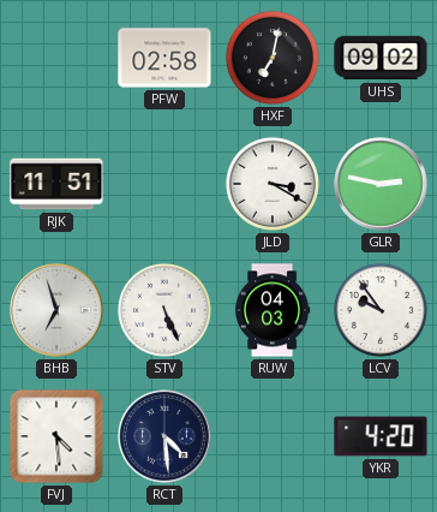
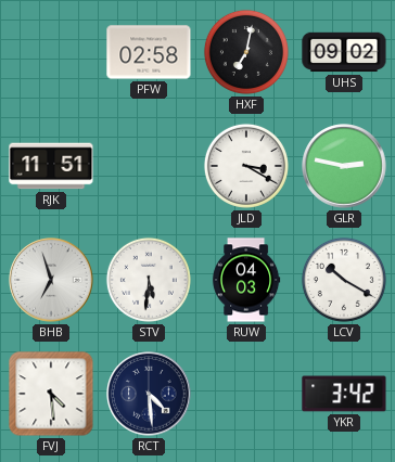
STV: 5:26 -> 5:31 (149, 280)
LCV: 9:54 -> 10:20 (344, 280)
YKR: 4:20 -> 3:42 (344, 394)
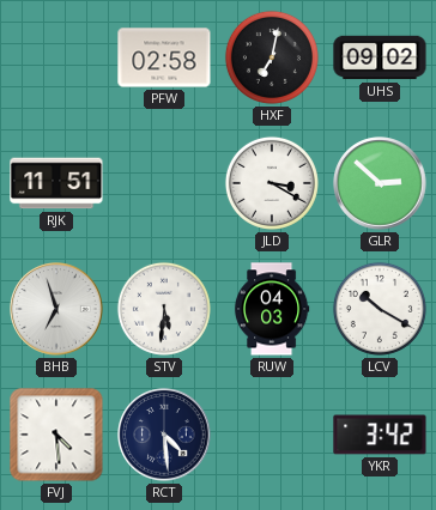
GLR: 2:47 -> 2:52 (380, 183)
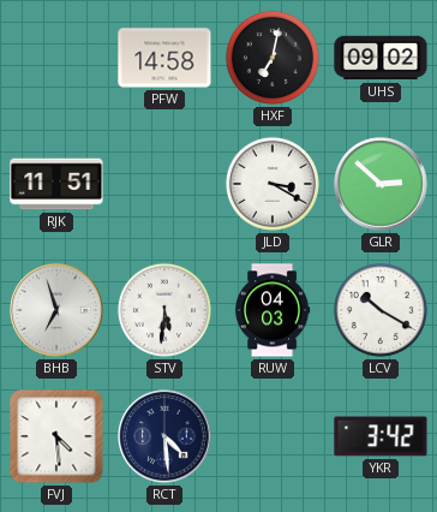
PFW: 02:58 -> 14:58 (164, 58)
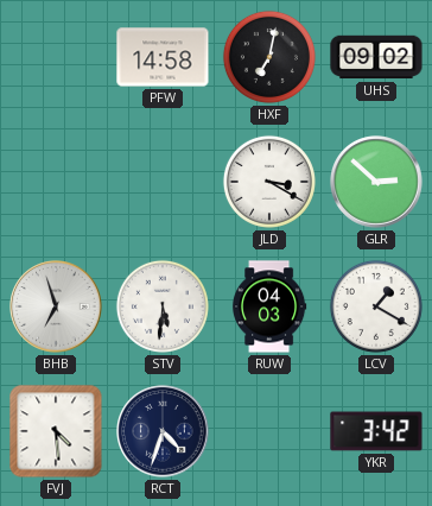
RJK: 11:51 -> none (56, 184)
LCV: 10:20 -> 1:20 (376, 306)
RCT: 4:29 -> 4:33 (163, 431)
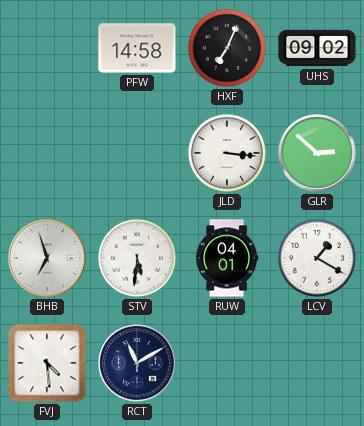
HXF: 7:02 -> 7:04 (227, 48)
JLD: 3:20 -> 3:16 (227, 153)
RUW: 04:03 -> 04:01 (227, 258)
RCT: 4:33 -> 11:10 (137, 363)
YKR: 3:42 -> none (376, 431)
